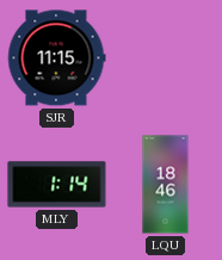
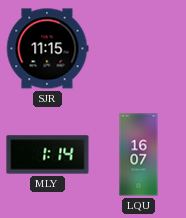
LQU: 18:46 -> 16:07 (139, 155)
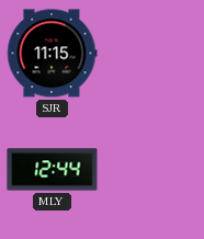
MLY: 1:14 -> 12:44 (53, 170)
LQU: 16:07 -> none (139, 155)
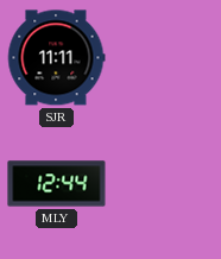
SJR: 11:15 -> 11:11 (56, 58)
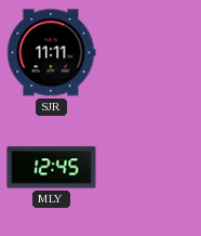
MLY: 12:44 -> 12:45 (52, 168)
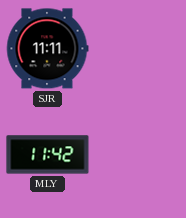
MLY: 12:45 -> 11:42 (48, 155)
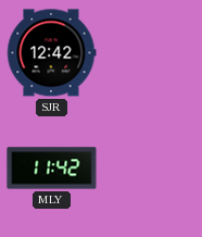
SJR: 11:11 -> 12:42 (51, 53)
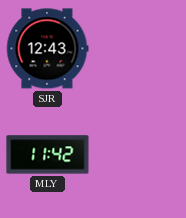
SJR: 12:42 -> 12:43 (47, 49)
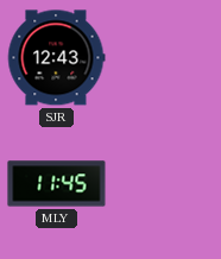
MLY: 11:42 -> 11:45 (57, 184)
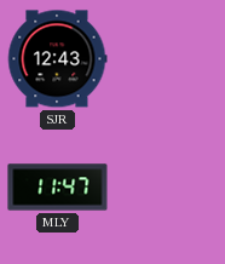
MLY: 11:45 -> 11:47 (58, 188)
